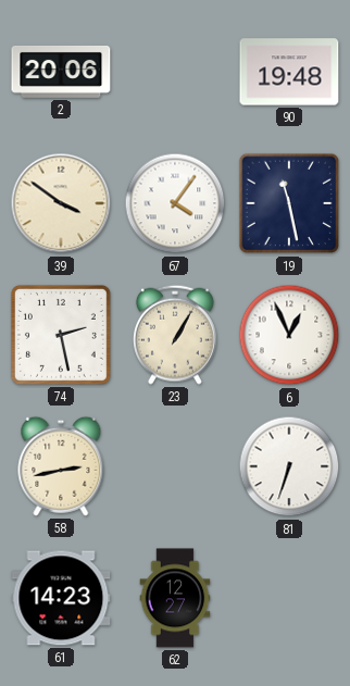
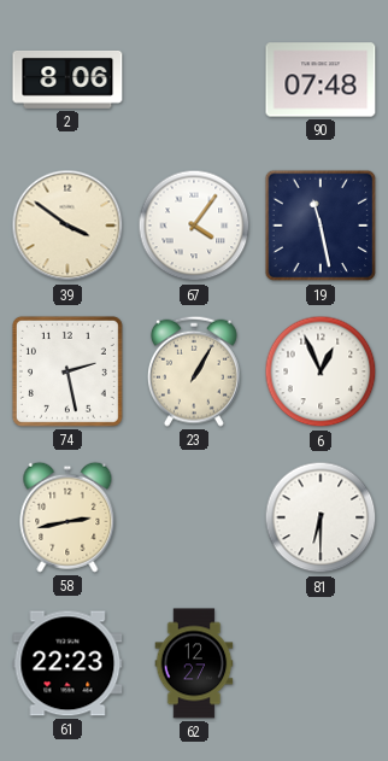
2: 20:06 -> 8:06 (67, 80)
90: 19:48 -> 07:48 (321, 80)
81: 6:33 -> 6:30 (321, 517)
61: 14:23 -> 22:23 (67, 663)
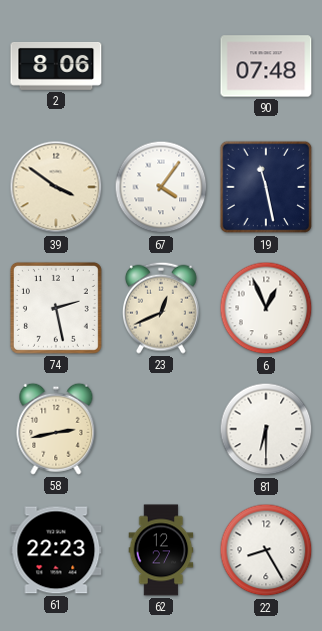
23: 1:05 -> 12:41 (161, 308)
22: none -> 8:25 (266, 550)
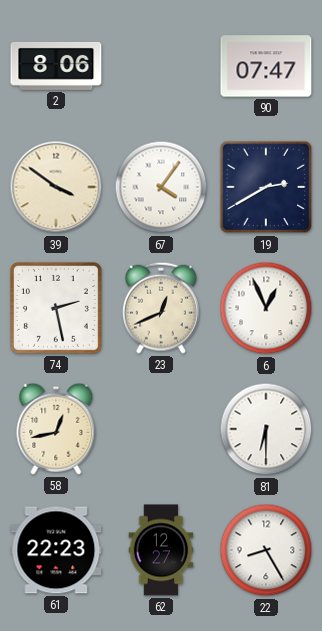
90: 07:48 -> 07:47 (266, 66)
19: 11:28 -> 2:40 (266, 187)
58: 2:43 -> 12:43 (56, 429)
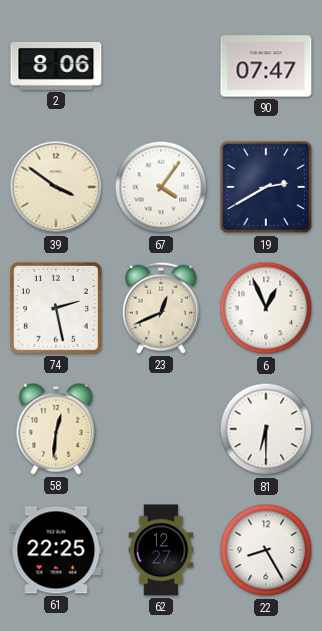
58: 12:43 -> 12:31 (56, 429)
61: 22:23 -> 22:25 (56, 550)
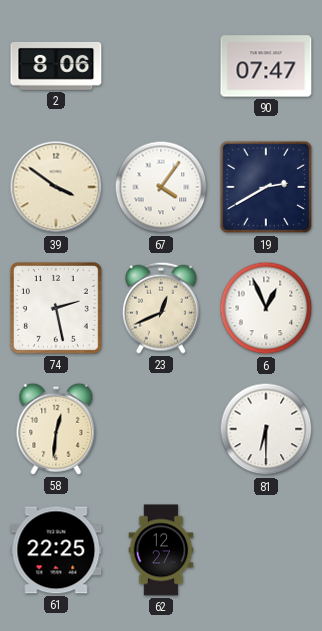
22: 8:25 -> none (266, 550)
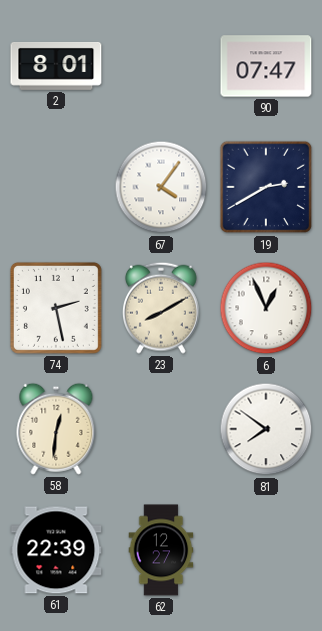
2: 8:06 -> 8:01 (56, 66)
39: 3:51 -> none (56, 187)
23: 12:41 -> 8:10 (161, 308)
81: 6:30 -> 7:51 (266, 429)
61: 22:25 -> 22:39 (56, 550)
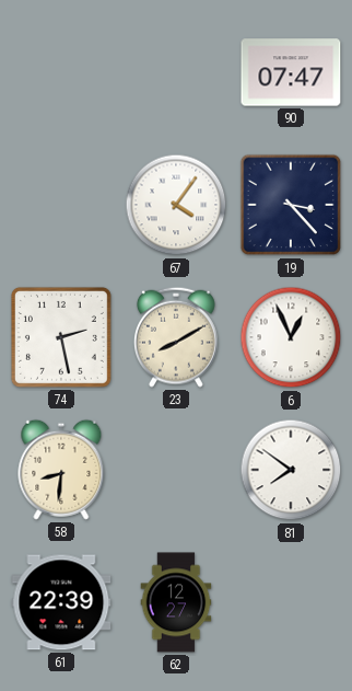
2: 8:01 -> none (56, 66)
19: 2:40 -> 3:23 (291, 205)
58: 12:31 -> 8:31 (61, 470)
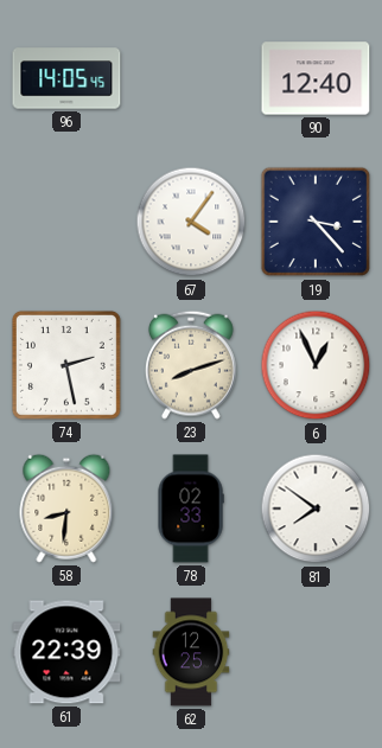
96: none -> 14:05 (66, 78)
90: 07:47 -> 12:40 (316, 78)
23: 8:10 -> 8:12 (191, 365)
78: none -> 02:33 (191, 509)
62: 12:27 -> 12:25 (191, 652)
